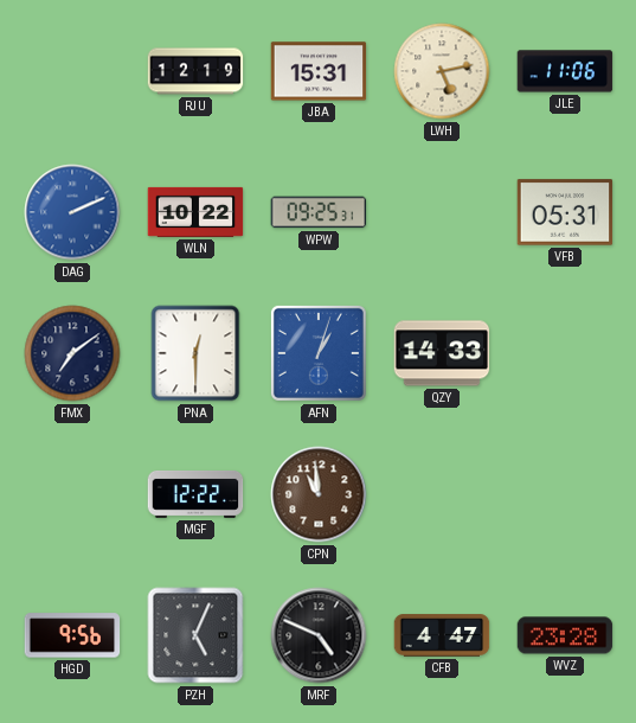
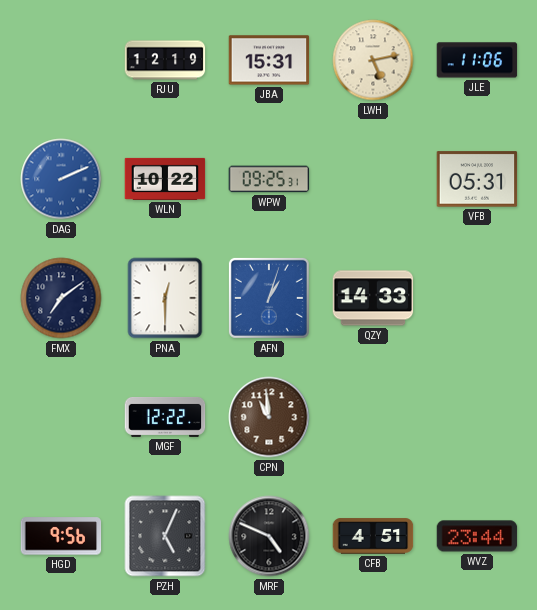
CFB: 4:47 -> 4:51 (373, 536)
WVZ: 23:28 -> 23:44 (477, 536)
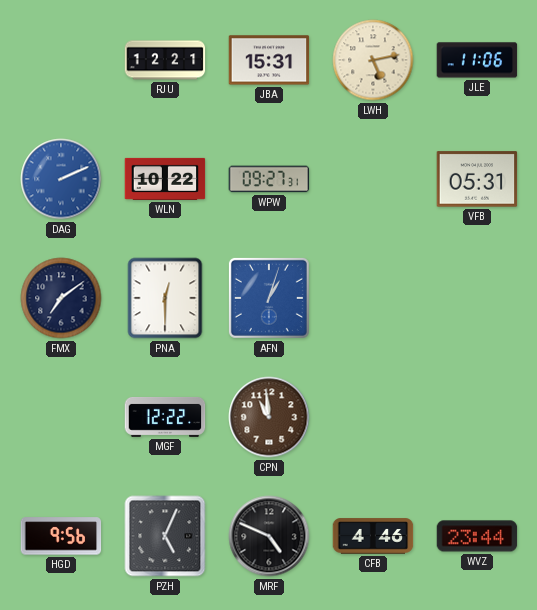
RJU: 12:19 -> 12:21 (165, 60)
WPW: 09:25 -> 09:27 (269, 179)
QZY: 14:33 -> none (373, 298)
CFB: 4:51 -> 4:46 (373, 536)
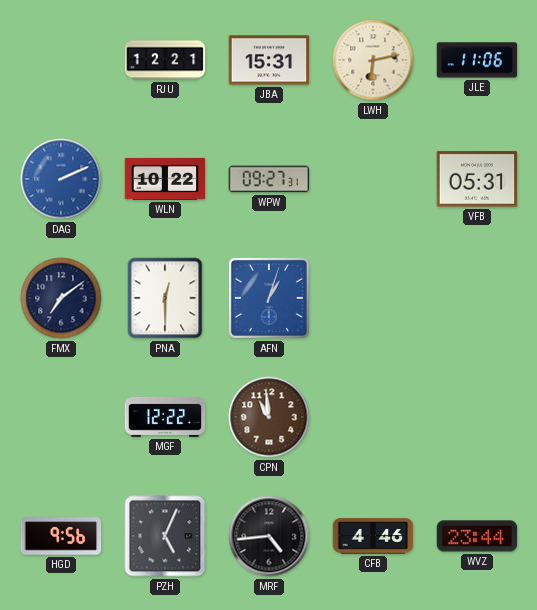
LWH: 5:13 -> 6:13 (373, 60)
MRF: 4:49 -> 4:44 (269, 536)
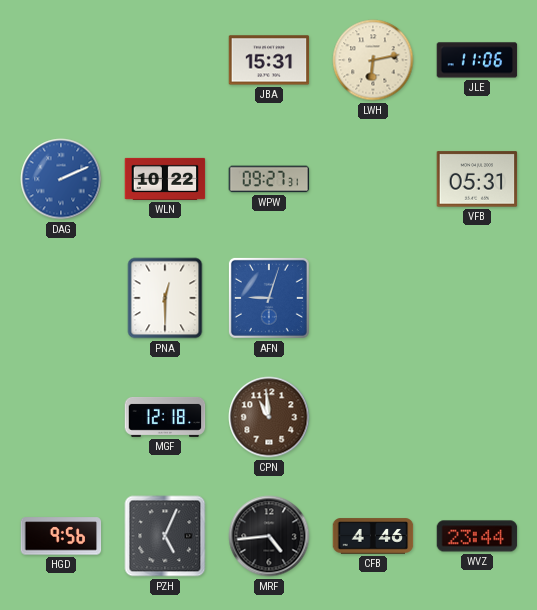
RJU: 12:21 -> none (165, 60)
FMX: 7:09 -> none (61, 298)
AFN: 1:03 -> 9:03 (269, 298)
MGF: 12:22 -> 12:18 (165, 417)
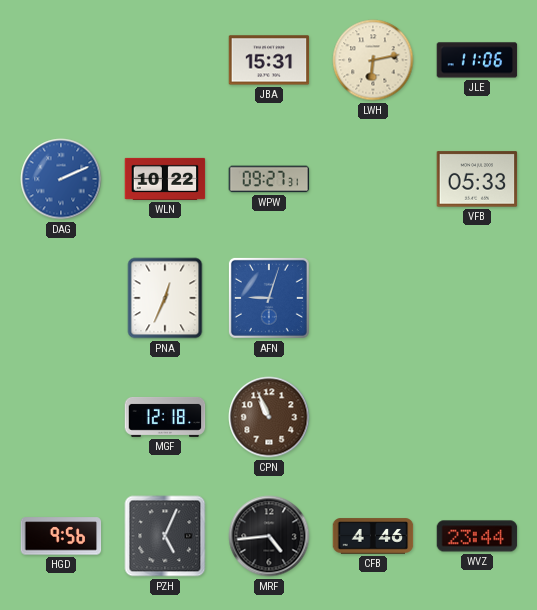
VFB: 05:31 -> 05:33 (477, 179)
PNA: 12:30 -> 12:34 (165, 298)
CPN: 10:59 -> 10:56 (269, 417)
